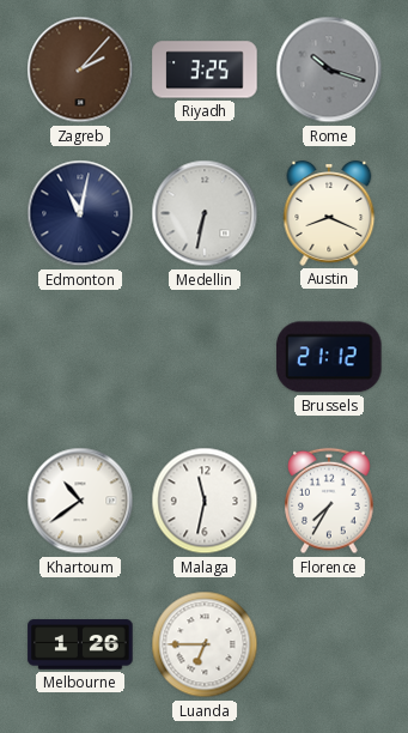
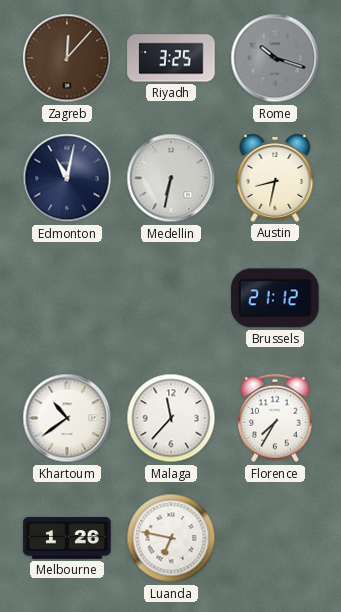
Zagreb: 2:07 -> 12:07 (67, 58)
Austin: 8:19 -> 8:32 (275, 179)
Malaga: 11:32 -> 11:37 (171, 418)
Luanda: 6:45 -> 6:47 (171, 538)
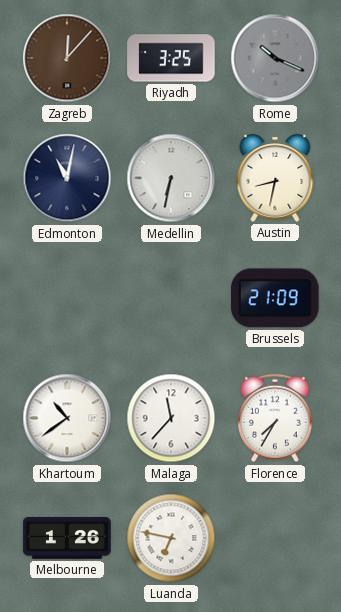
Rome: 10:18 -> 10:19 (275, 58)
Brussels: 21:12 -> 21:09 (275, 298)
